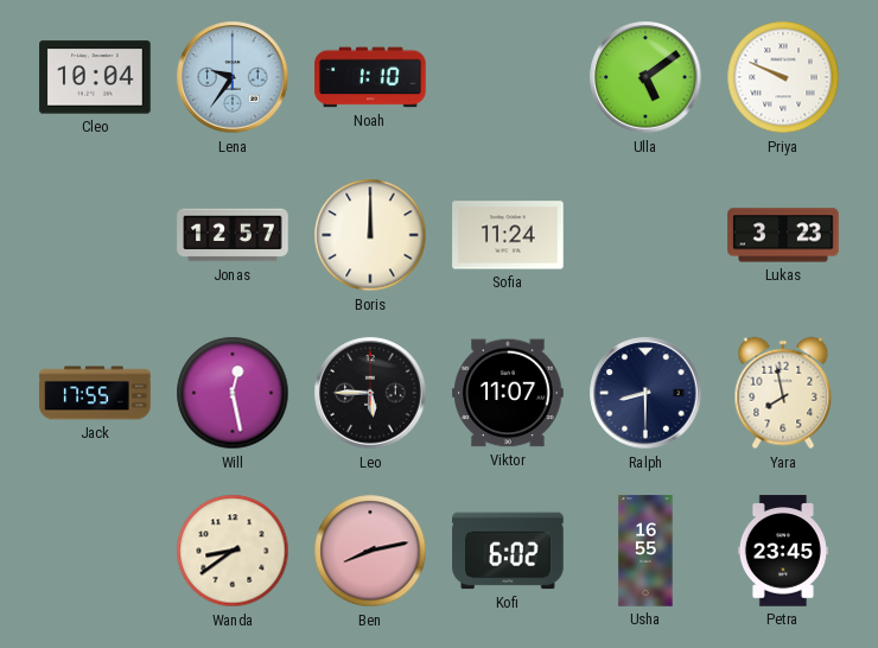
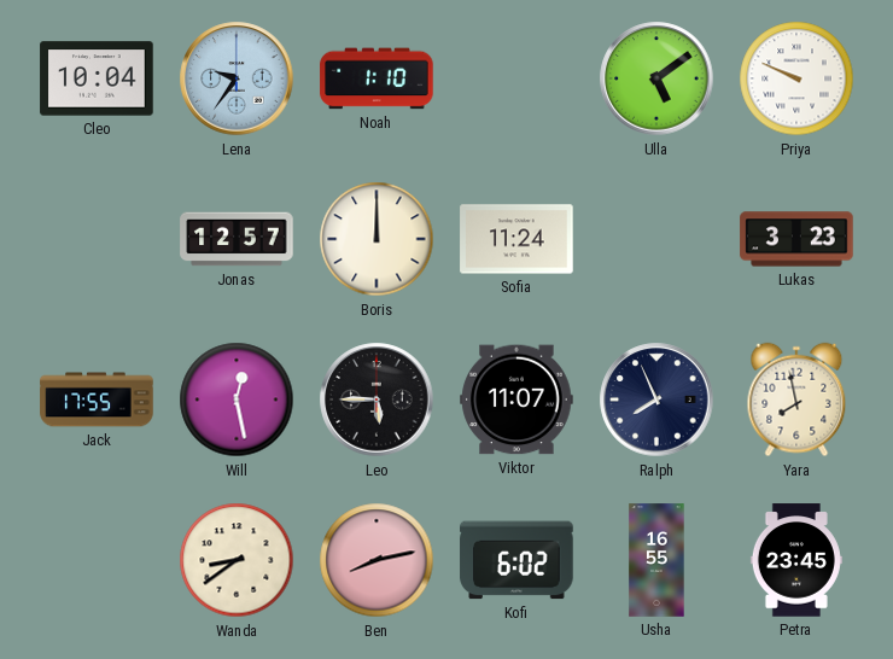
Ralph: 8:30 -> 7:56 (656, 400)
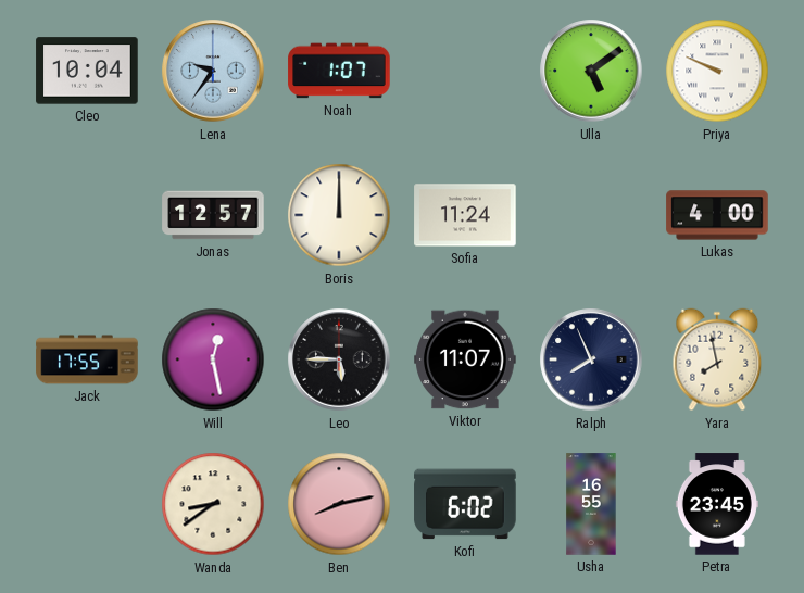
Noah: 1:10 -> 1:07 (339, 71)
Lukas: 3:23 -> 4:00 (717, 215)
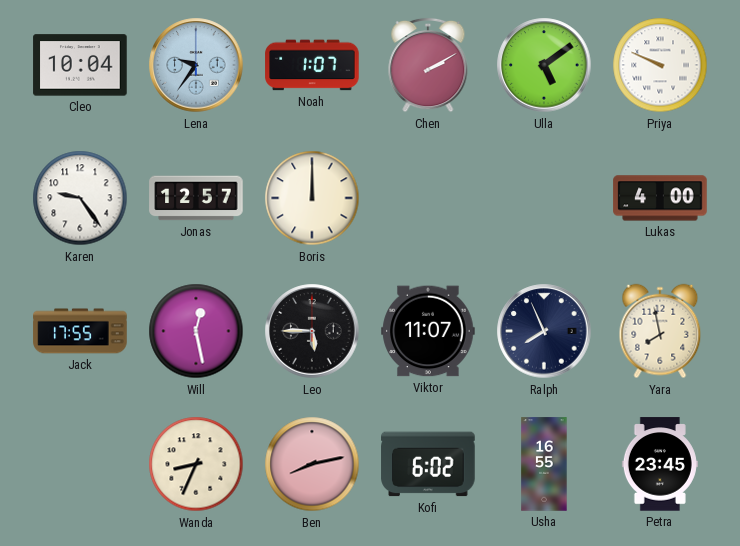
Chen: none -> 2:10 (428, 65)
Karen: none -> 9:24 (80, 198)
Sofia: 11:24 -> none (465, 215)
Wanda: 8:39 -> 8:34 (196, 464)
